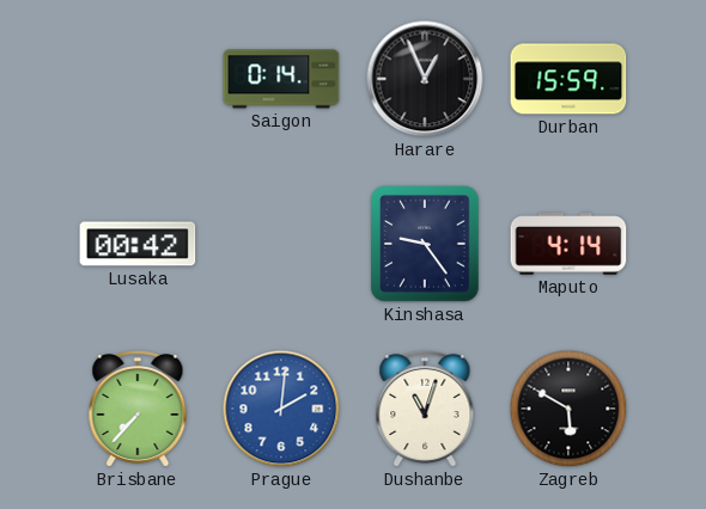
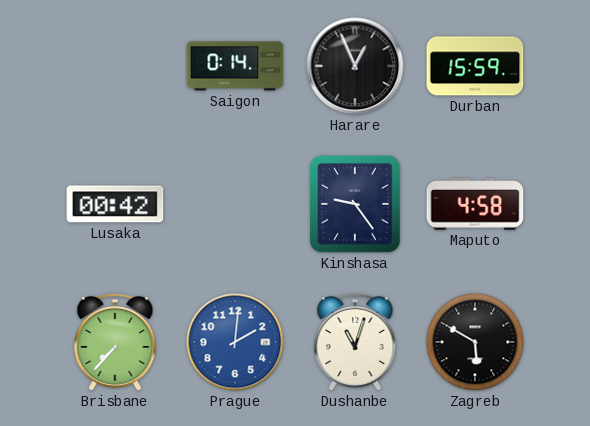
Maputo: 4:14 -> 4:58 (475, 204)
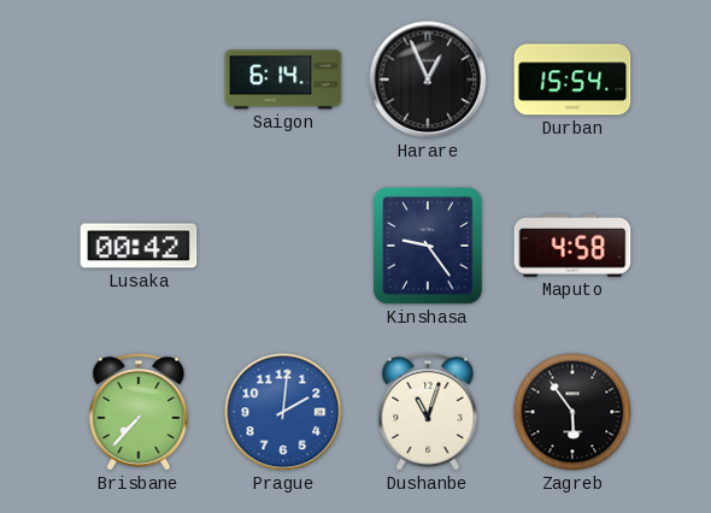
Saigon: 0:14 -> 6:14 (283, 79)
Durban: 15:59 -> 15:54 (572, 79)
Zagreb: 5:50 -> 5:54 (572, 412)
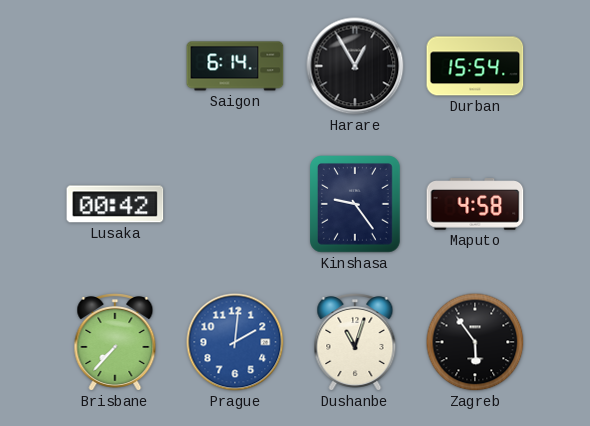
Harare: 12:56 -> 12:55 (355, 66)
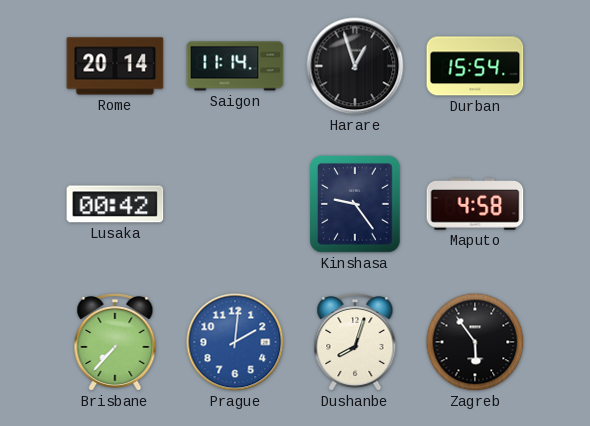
Rome: none -> 20:14 (115, 66)
Saigon: 6:14 -> 11:14 (235, 66)
Harare: 12:55 -> 12:57 (355, 66)
Dushanbe: 11:03 -> 8:03 (355, 343)
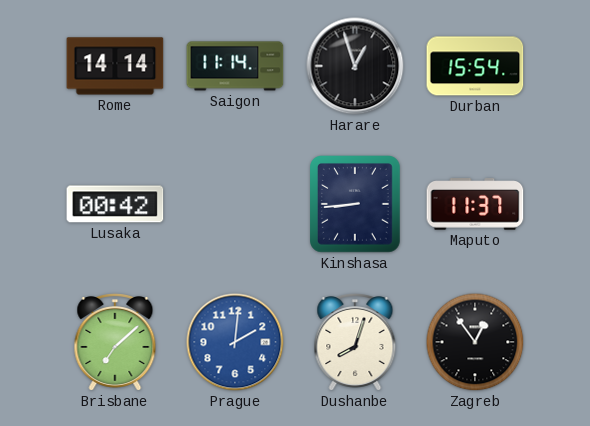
Rome: 20:14 -> 14:14 (115, 66)
Kinshasa: 9:24 -> 8:44 (356, 205)
Maputo: 4:58 -> 11:37 (475, 204)
Brisbane: 7:37 -> 7:08 (115, 343)
Zagreb: 5:54 -> 12:54 (475, 342)
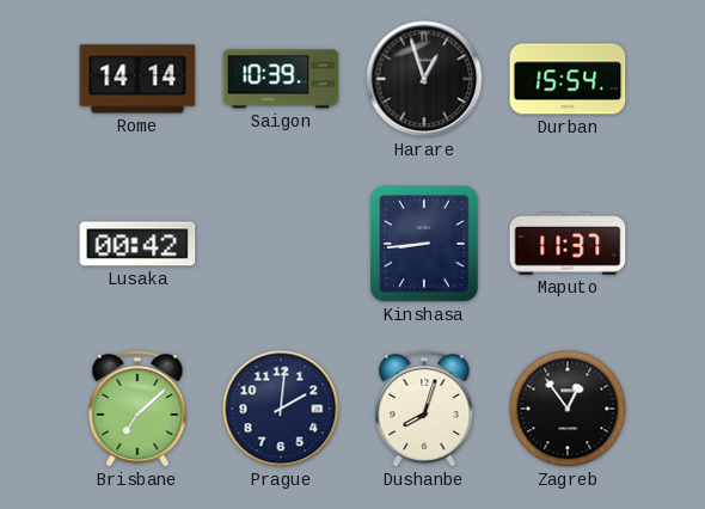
Saigon: 11:14 -> 10:39 (281, 79)
Prague dial: blue -> navy (281, 409)
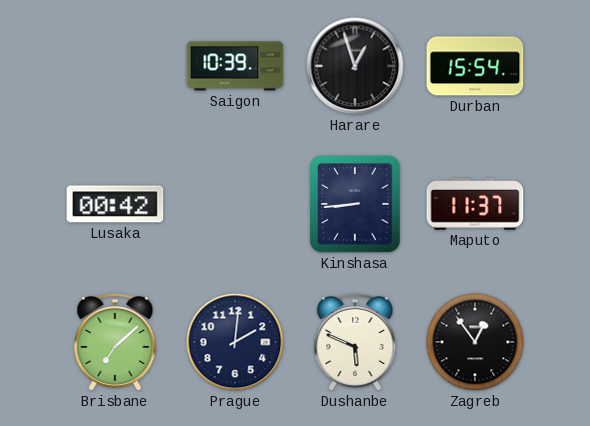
Rome: 14:14 -> none (137, 79)
Dushanbe: 8:03 -> 5:49 (355, 343)
